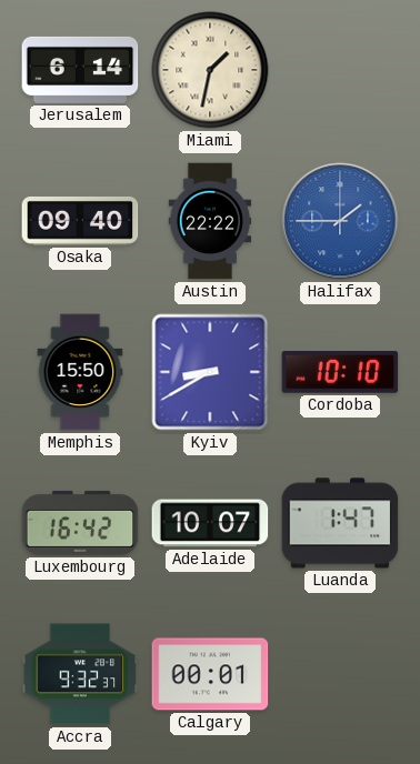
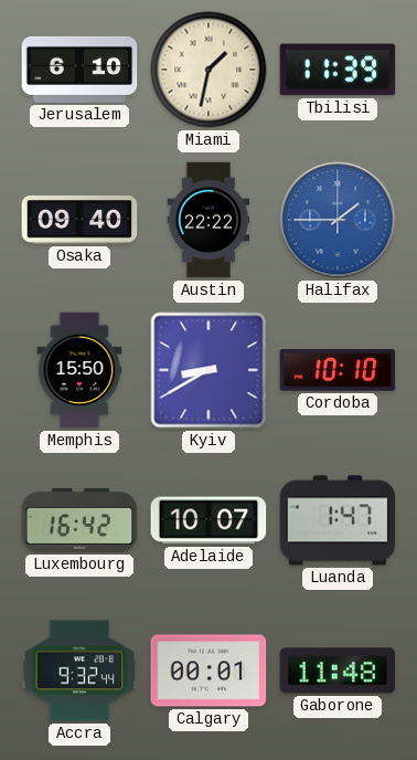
Jerusalem: 6:14 -> 6:10 (79, 70)
Tbilisi: none -> 11:39 (338, 70)
Accra: 9:32:37 -> 9:32:44 (79, 671)
Gaborone: none -> 11:48 (338, 671)
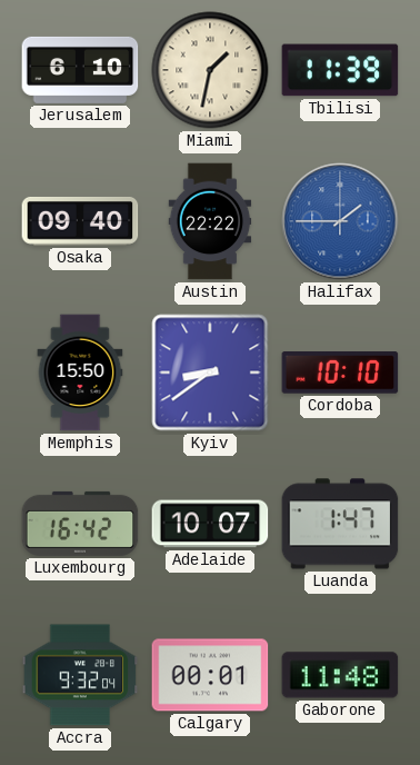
Kyiv: 8:40 -> 8:39 (210, 372)
Accra: 9:32:44 -> 9:32:04 (80, 675)
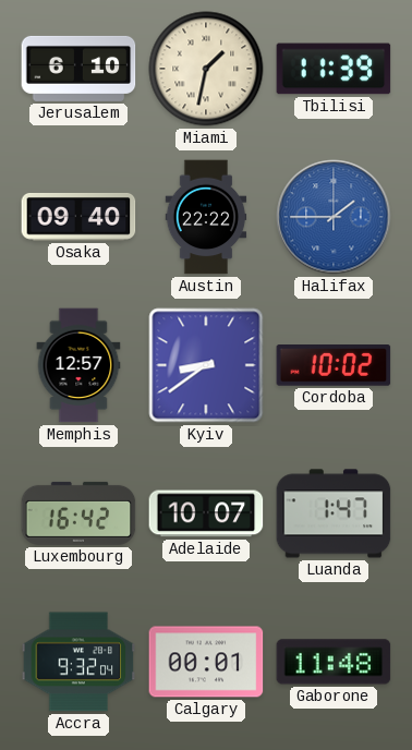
Memphis: 15:50 -> 12:57 (78, 365)
Cordoba: 10:10 -> 10:02 (334, 366)
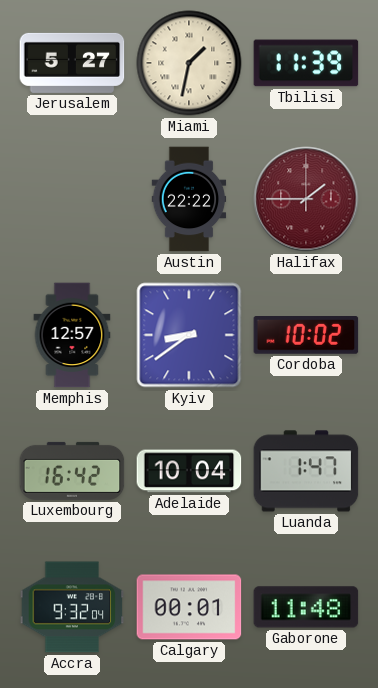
Jerusalem: 6:10 -> 5:27 (72, 63)
Osaka: 09:40 -> none (78, 217)
Halifax dial: blue -> burgundy (306, 199)
Adelaide: 10:07 -> 10:04 (189, 471)
